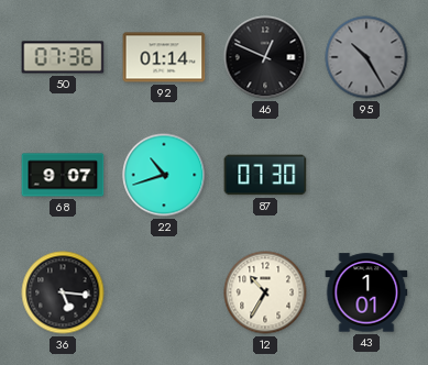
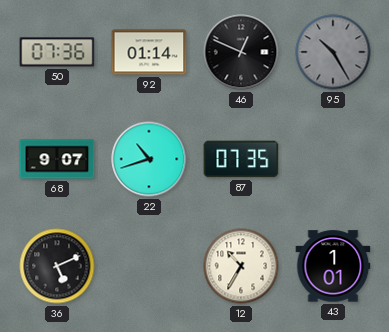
87: 07:30 -> 07:35 (241, 159)
36: 5:16 -> 5:11 (57, 266)
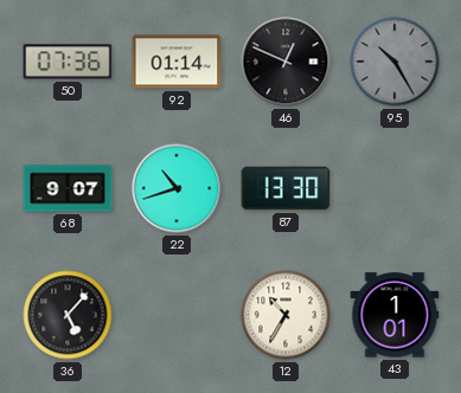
87: 07:35 -> 13:30 (286, 188)
36: 5:11 -> 5:07 (68, 315)
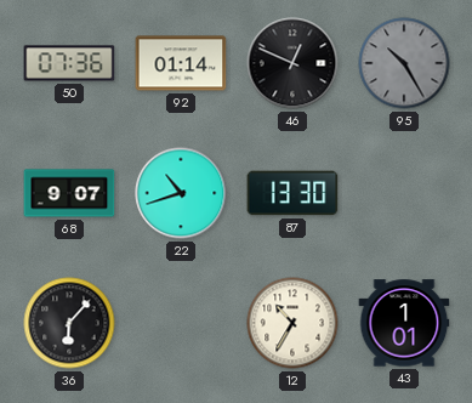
36: 5:07 -> 6:07 (69, 323)
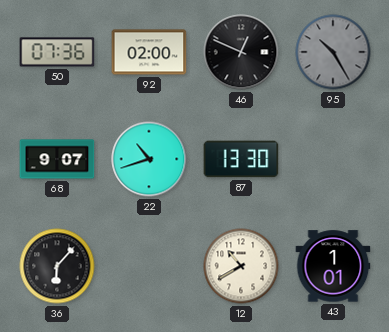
92: 01:14 -> 02:00 (149, 52)
12: 10:35 -> 10:40 (241, 266)
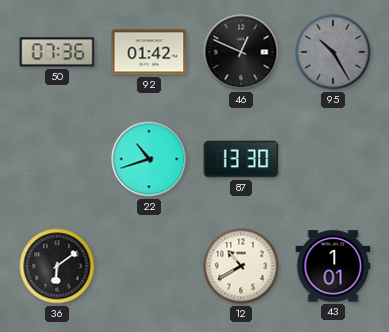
92: 02:00 -> 01:42 (149, 52)
68: 9:07 -> none (57, 159)
36: 6:07 -> 6:09 (57, 266)
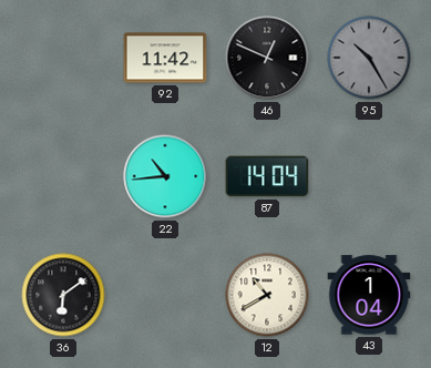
50: 07:36 -> none (57, 52)
92: 01:42 -> 11:42 (165, 58)
22: 10:42 -> 10:44 (165, 176)
87: 13:30 -> 14:04 (267, 176)
43: 1:01 -> 1:04 (369, 295)
